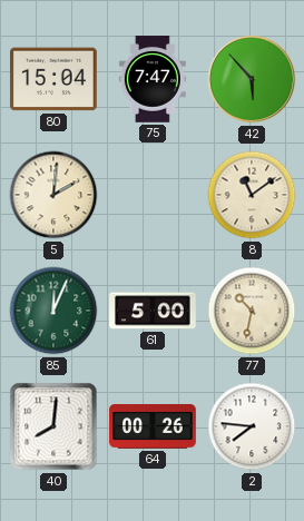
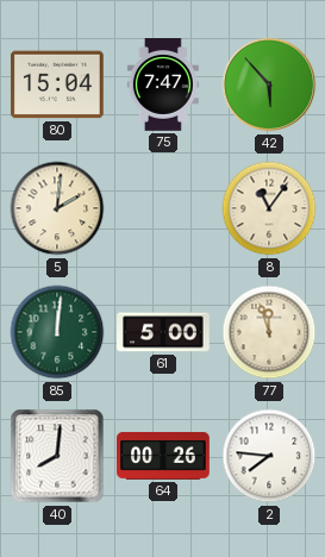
8: 11:09 -> 11:06 (269, 208)
85: 12:04 -> 12:01 (57, 332)
77: 10:32 -> 11:57 (269, 332)
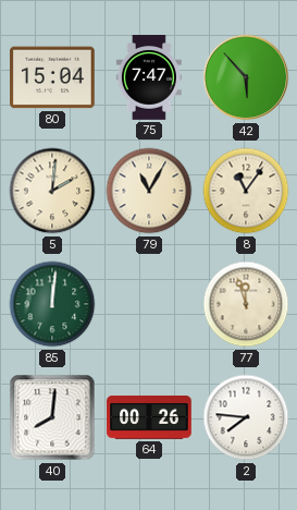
79: none -> 11:05 (149, 191)
61: 5:00 -> none (163, 332)
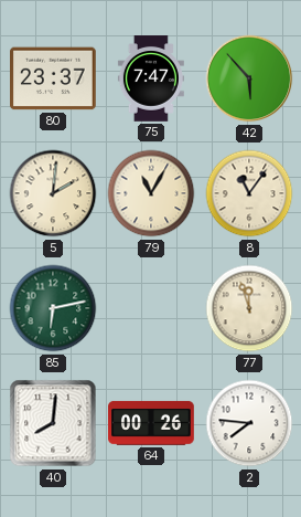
80: 15:04 -> 23:37 (54, 78)
85: 12:01 -> 6:13 (53, 308)
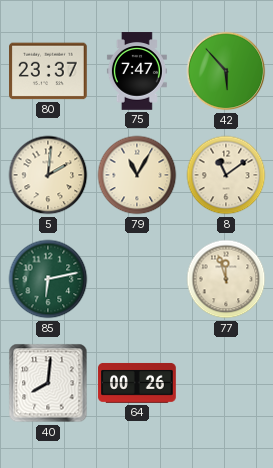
8: 11:06 -> 11:09 (226, 175)
2: 7:46 -> none (249, 423)
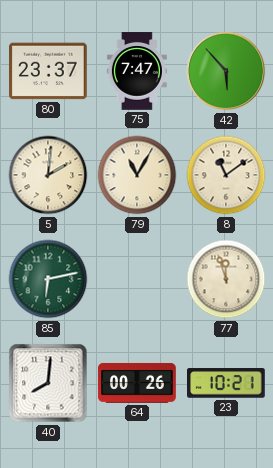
23: none -> 10:21 (227, 383)
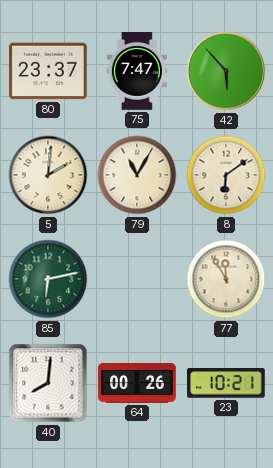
8: 11:09 -> 6:09 (226, 175)
77: 11:57 -> 11:55 (226, 279)
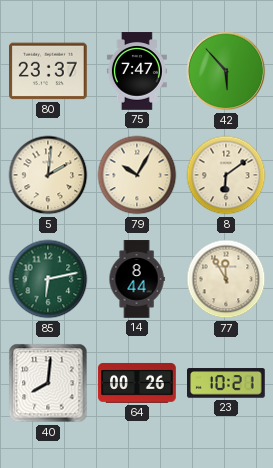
79: 11:05 -> 10:05 (137, 175)
14: none -> 8:44 (137, 279)
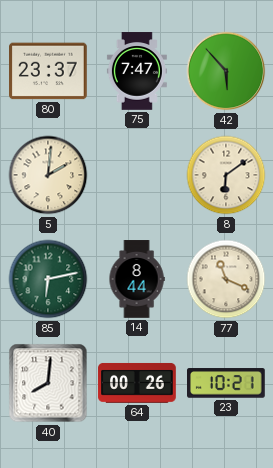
79: 10:05 -> none (137, 175)
77: 11:55 -> 11:19 (226, 279)
